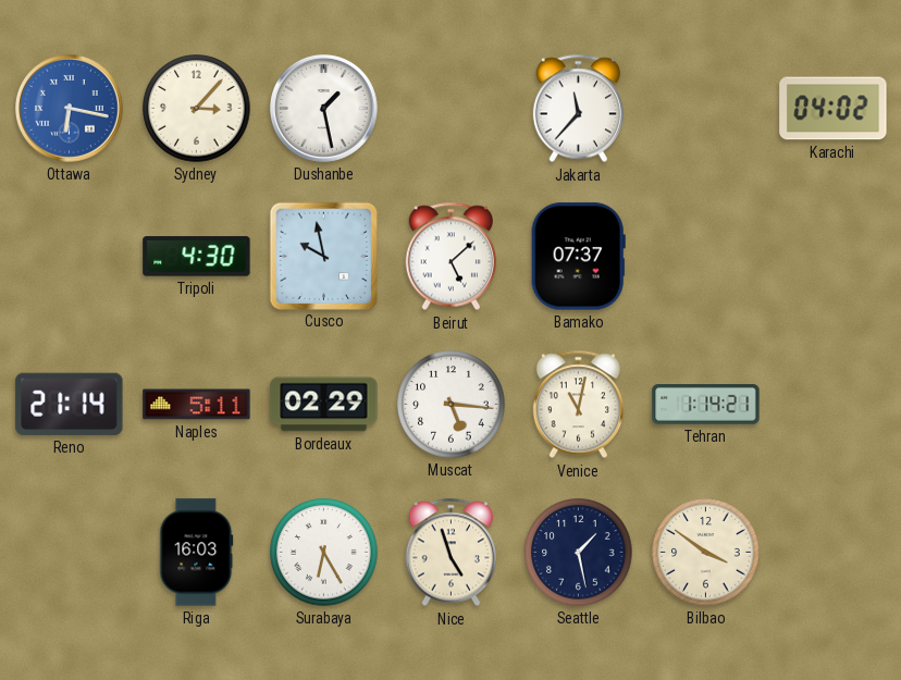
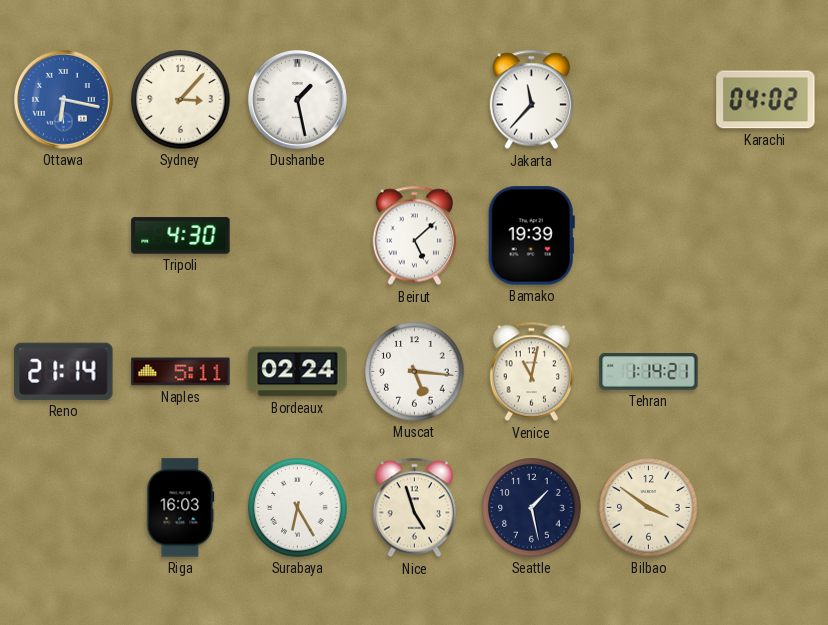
Cusco: 9:58 -> none (323, 256)
Bamako: 07:37 -> 19:39 (531, 236)
Bordeaux: 02:29 -> 02:24 (298, 372)
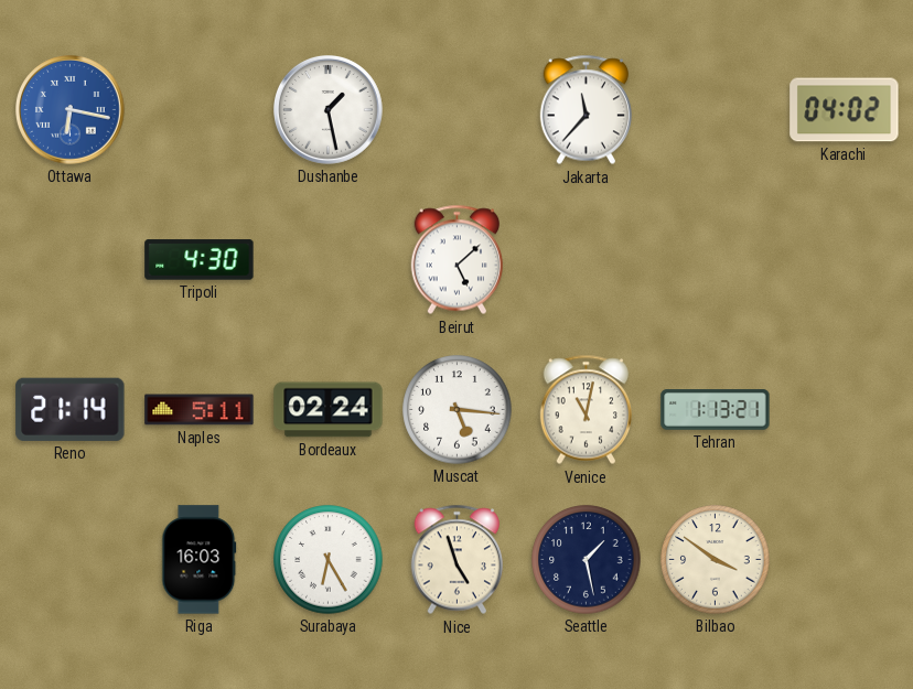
Sydney: 3:07 -> none (181, 100)
Bamako: 19:39 -> none (531, 236)
Tehran: 1:14 -> 1:13 (716, 410)
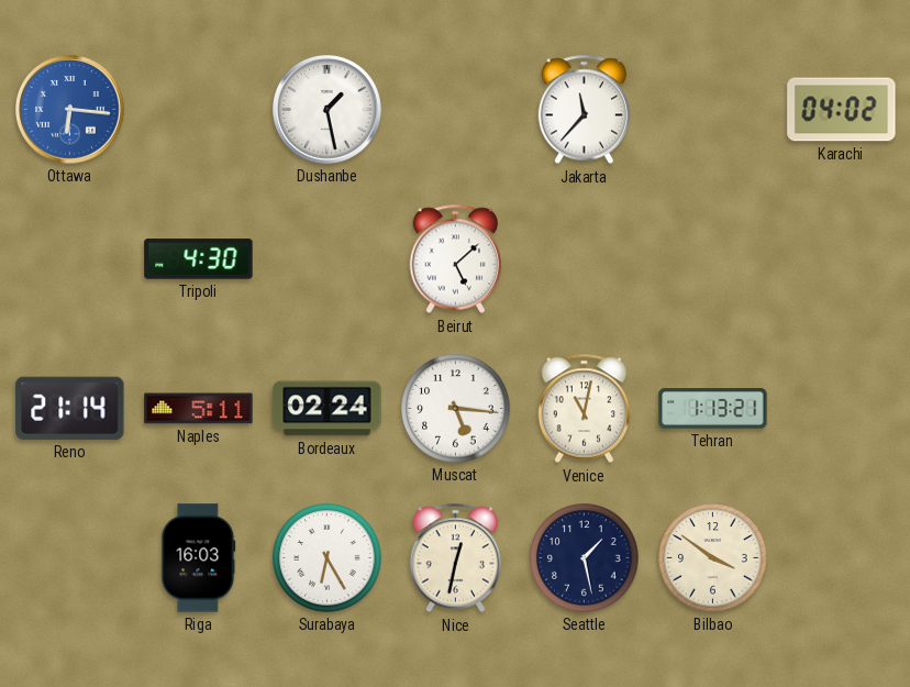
Ottawa: 6:17 -> 6:16 (70, 110)
Nice: 4:57 -> 12:32 (455, 558)
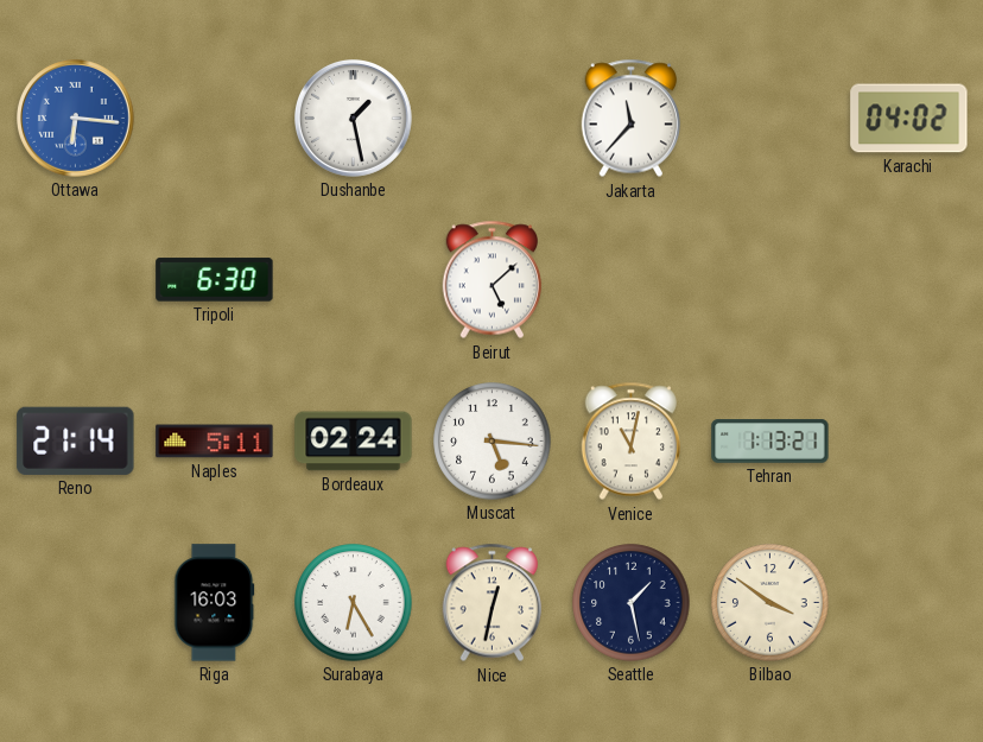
Tripoli: 4:30 -> 6:30 (215, 280)
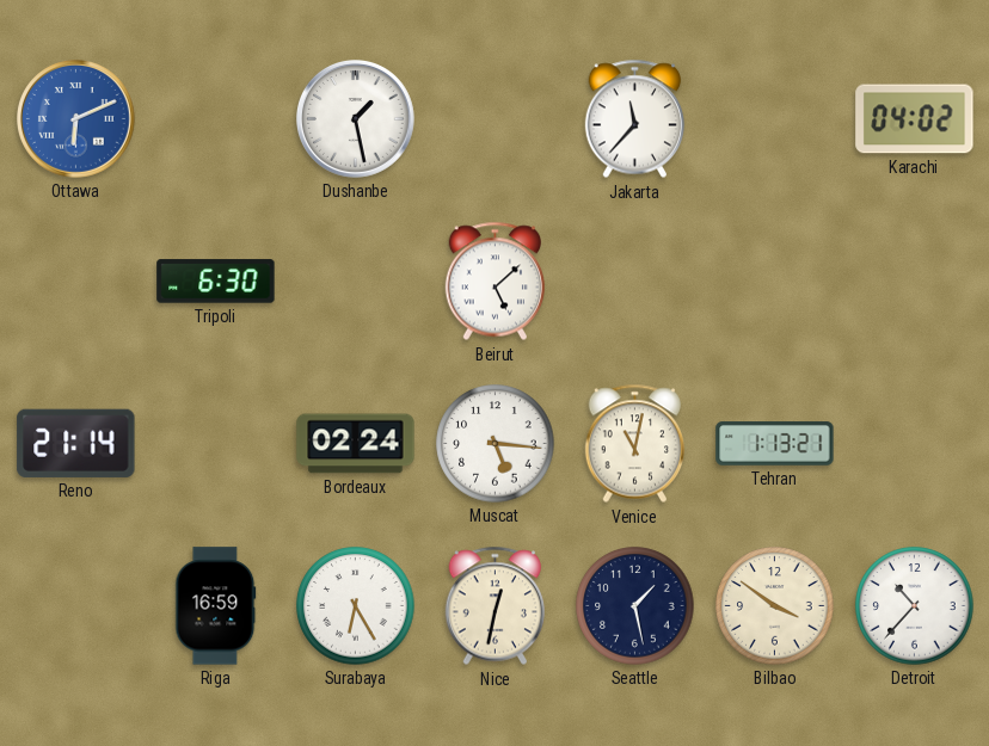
Ottawa: 6:16 -> 6:11 (76, 119)
Naples: 5:11 -> none (215, 442)
Riga: 16:03 -> 16:59 (216, 606)
Detroit: none -> 10:37 (915, 606)
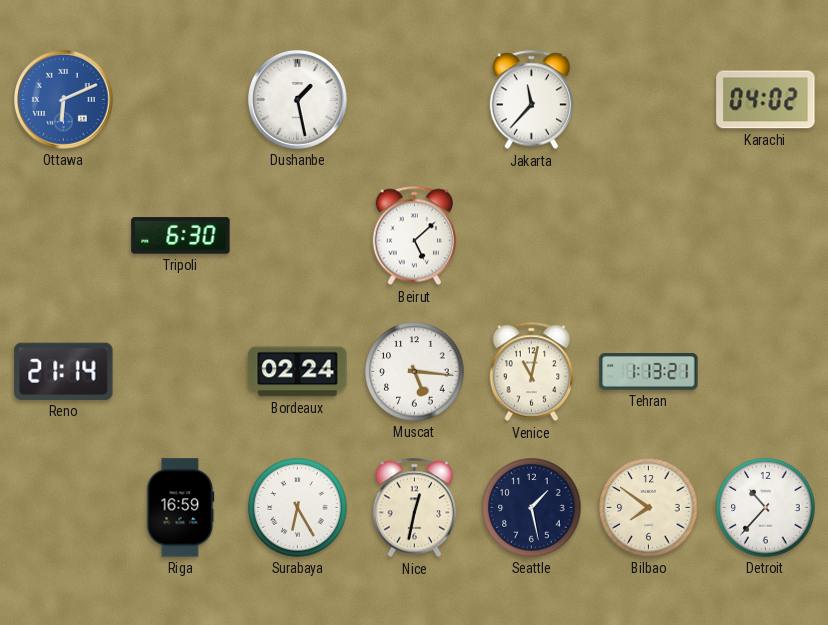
Bilbao: 3:51 -> 7:51 (649, 508)
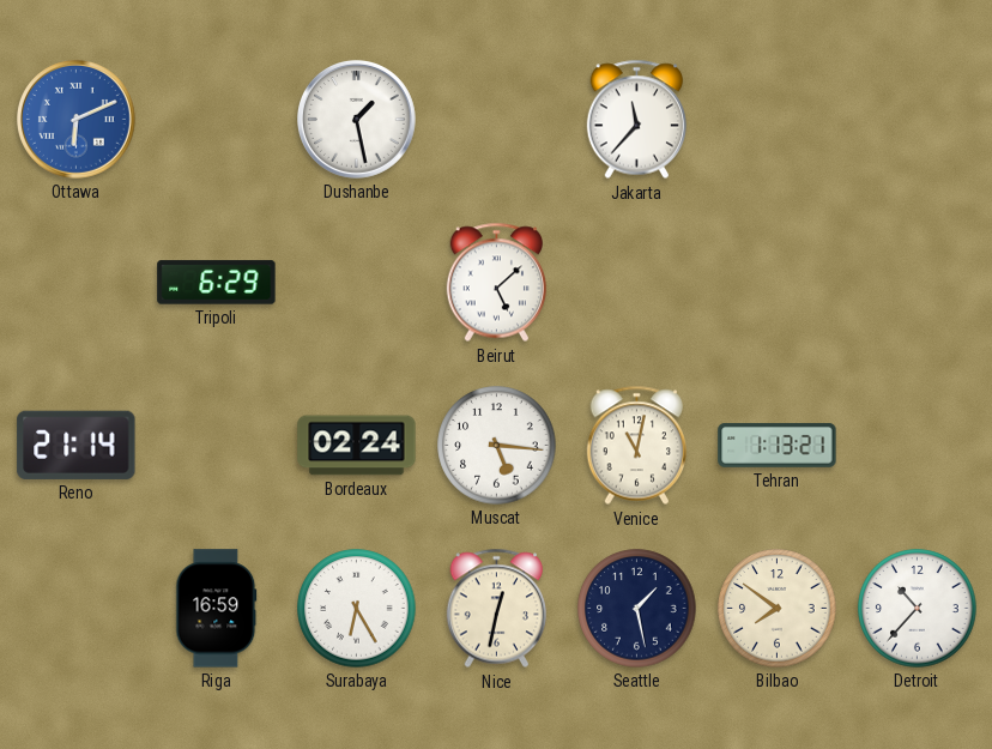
Karachi: 04:02 -> none (766, 100)
Tripoli: 6:30 -> 6:29 (217, 283)
